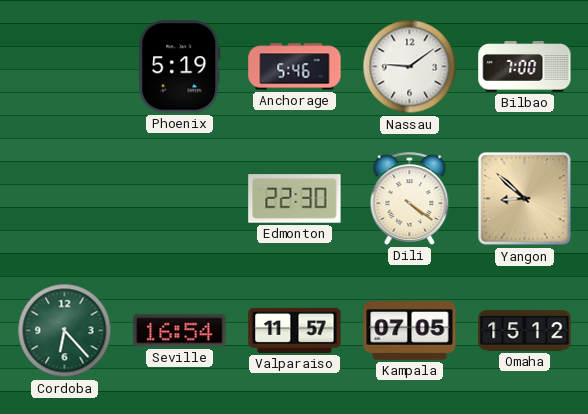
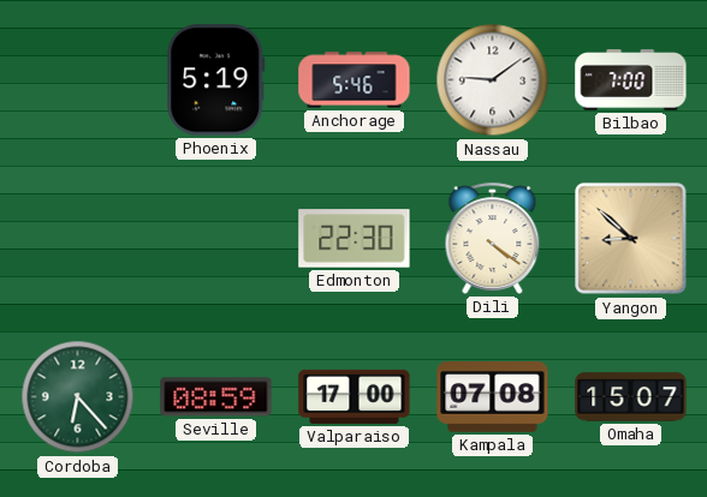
Seville: 16:54 -> 08:59 (216, 397)
Valparaiso: 11:57 -> 17:00 (355, 396)
Kampala: 07:05 -> 07:08 (493, 397)
Omaha: 15:12 -> 15:07 (631, 397)
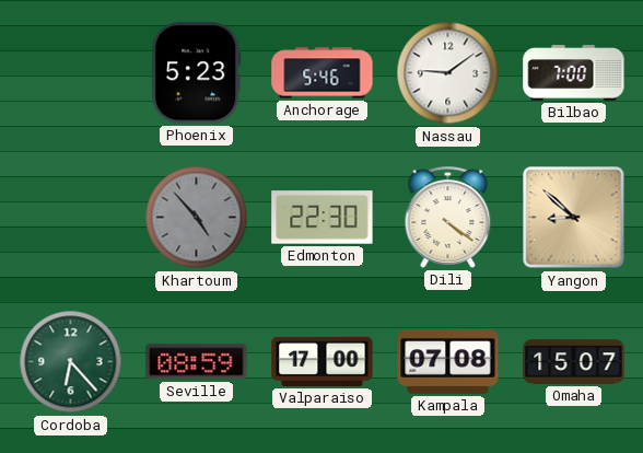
Phoenix: 5:19 -> 5:23 (197, 73)
Khartoum: none -> 4:53 (197, 218)
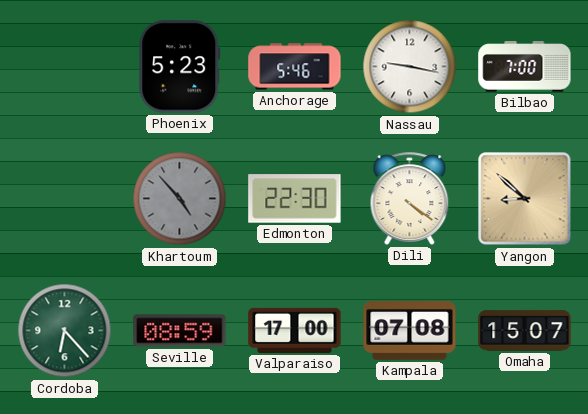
Nassau: 9:09 -> 9:17 (410, 67)
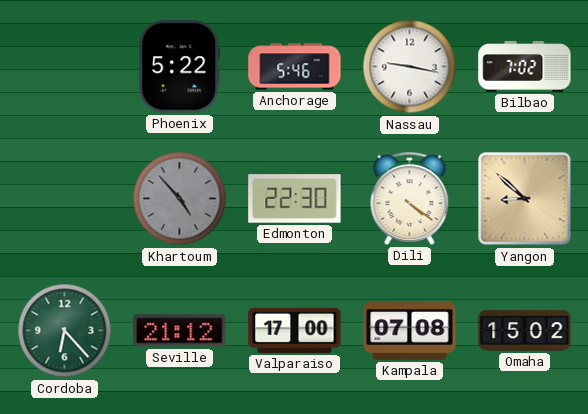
Phoenix: 5:23 -> 5:22 (180, 67)
Bilbao: 7:00 -> 7:02 (525, 67)
Seville: 08:59 -> 21:12 (180, 331)
Omaha: 15:07 -> 15:02 (525, 331)
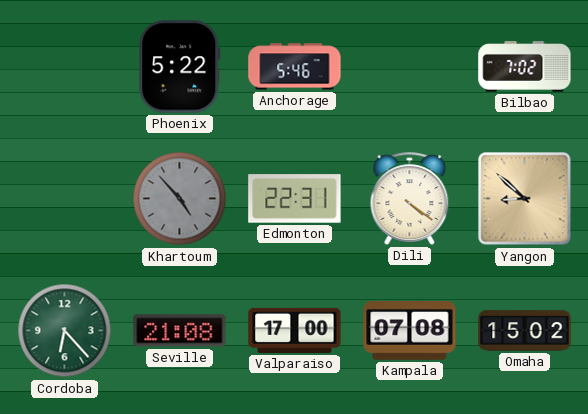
Nassau: 9:17 -> none (410, 67)
Edmonton: 22:30 -> 22:31 (295, 199)
Seville: 21:12 -> 21:08 (180, 331)
